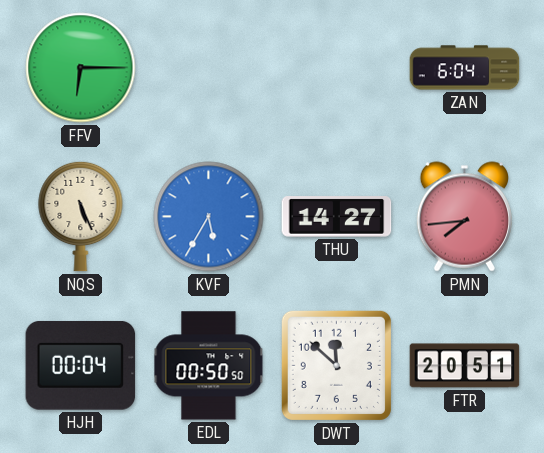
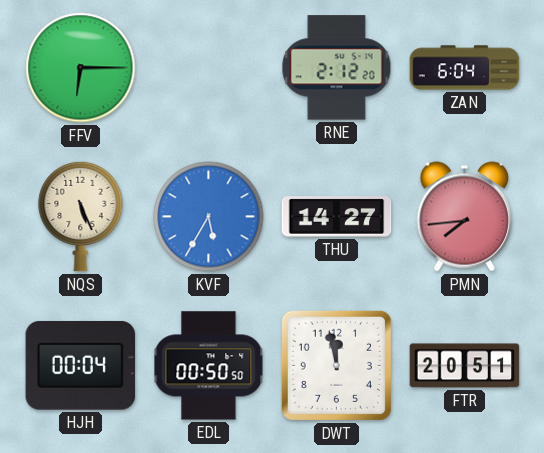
RNE: none -> 2:12 (337, 68)
DWT: 11:52 -> 11:58 (336, 365)
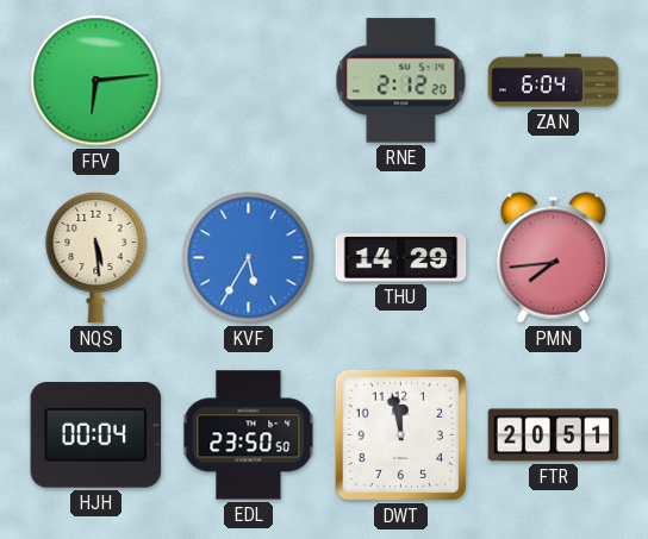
FFV: 6:15 -> 6:14 (96, 81)
NQS: 5:26 -> 5:29 (96, 257)
THU: 14:27 -> 14:29 (401, 258)
EDL: 00:50 -> 23:50 (249, 435)
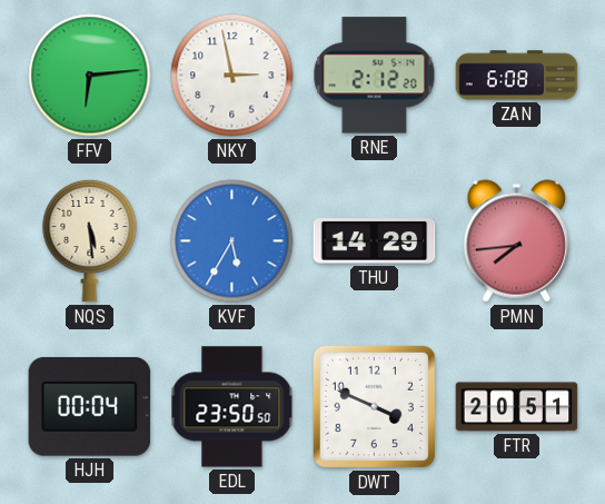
NKY: none -> 2:58 (232, 76)
ZAN: 6:04 -> 6:08 (517, 76)
DWT: 11:58 -> 3:49 (374, 406)
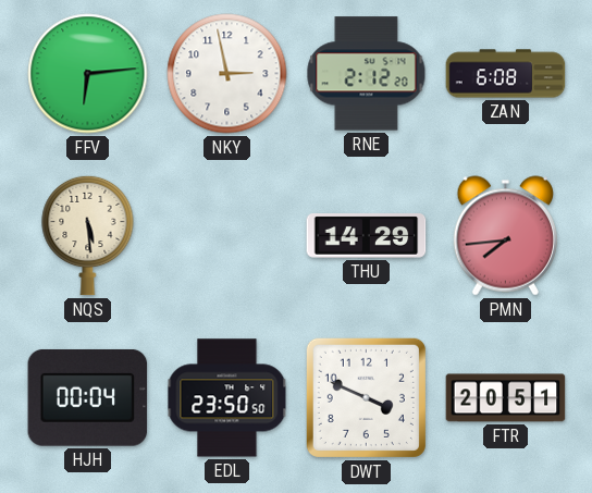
KVF: 5:35 -> none (232, 241)
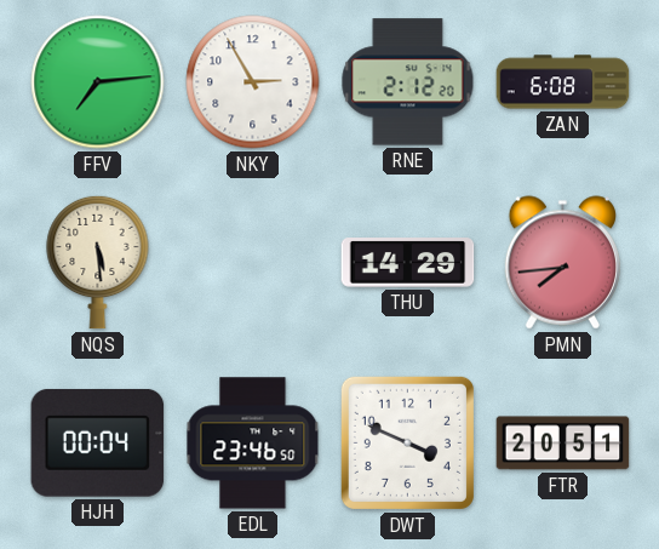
FFV: 6:14 -> 7:14 (98, 82)
NKY: 2:58 -> 2:55 (253, 82)
EDL: 23:50 -> 23:46 (253, 444)
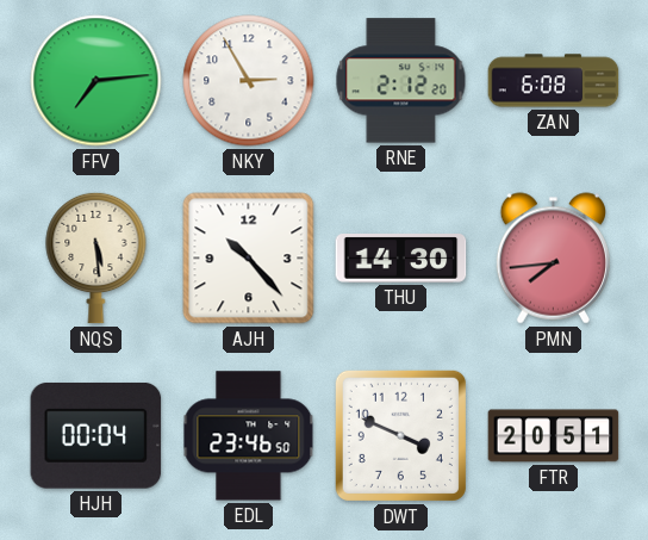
AJH: none -> 10:23 (249, 259)
THU: 14:29 -> 14:30 (401, 259)
